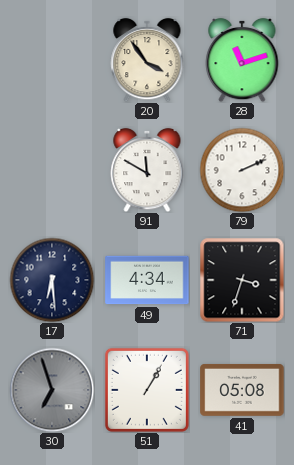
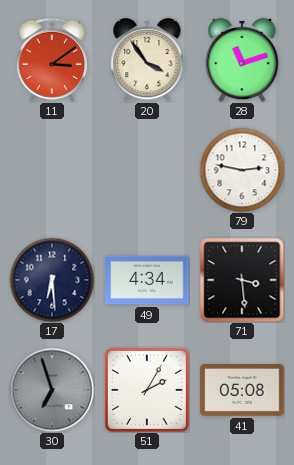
11: none -> 3:09 (52, 59)
91: 11:50 -> none (147, 170)
79: 2:11 -> 2:47 (242, 170)
71: 3:33 -> 3:29 (242, 280)
51: 1:05 -> 2:05 (147, 390)
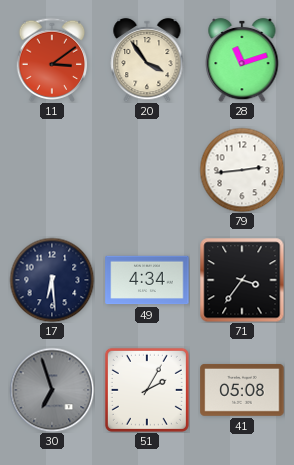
79: 2:47 -> 2:44 (242, 170)
71: 3:29 -> 3:36 (242, 280)
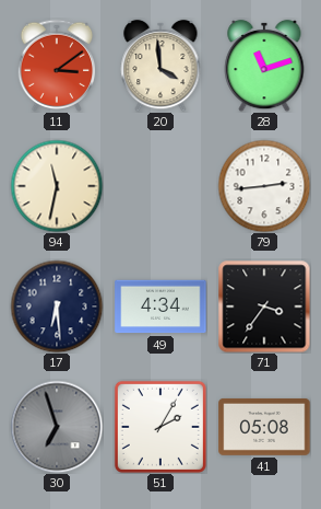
20: 3:54 -> 3:59 (160, 66)
94: none -> 11:32 (57, 186)
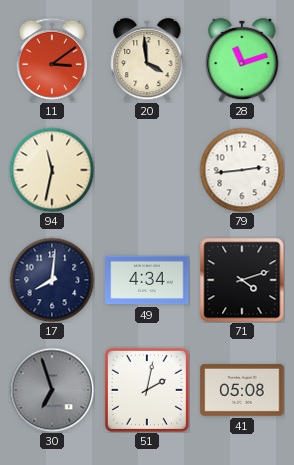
17: 6:29 -> 8:01 (52, 280)
71: 3:36 -> 4:12 (242, 280)
51: 2:05 -> 2:02 (147, 390)
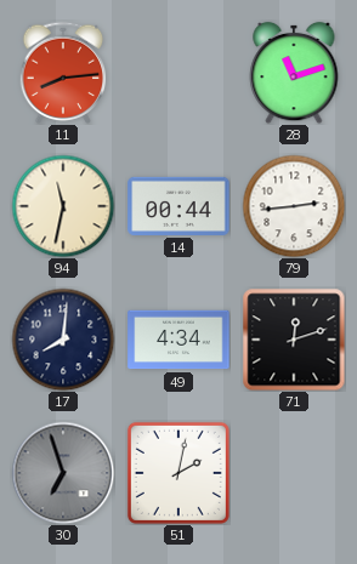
11: 3:09 -> 8:14 (63, 72)
20: 3:59 -> none (147, 60)
14: none -> 00:44 (178, 206)
71: 4:12 -> 12:12 (294, 340)
41: 05:08 -> none (242, 390)
